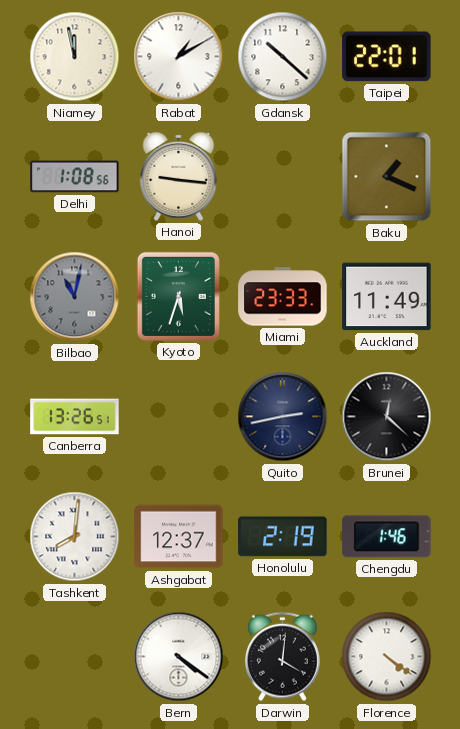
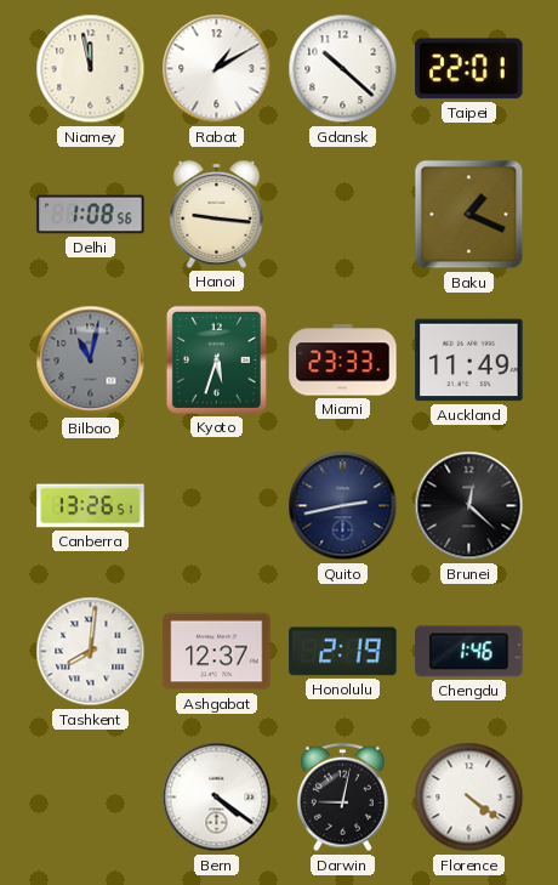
Darwin: 4:01 -> 9:02 (342, 798)
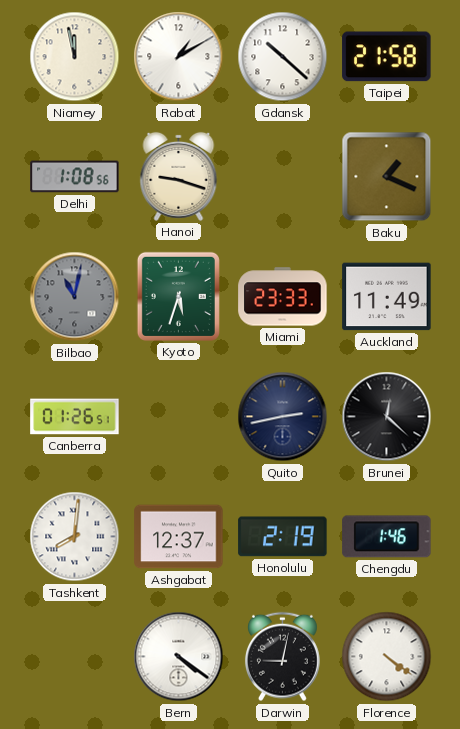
Taipei: 22:01 -> 21:58 (387, 57)
Hanoi: 9:16 -> 9:18 (179, 176)
Canberra: 13:26 -> 01:26 (75, 417)
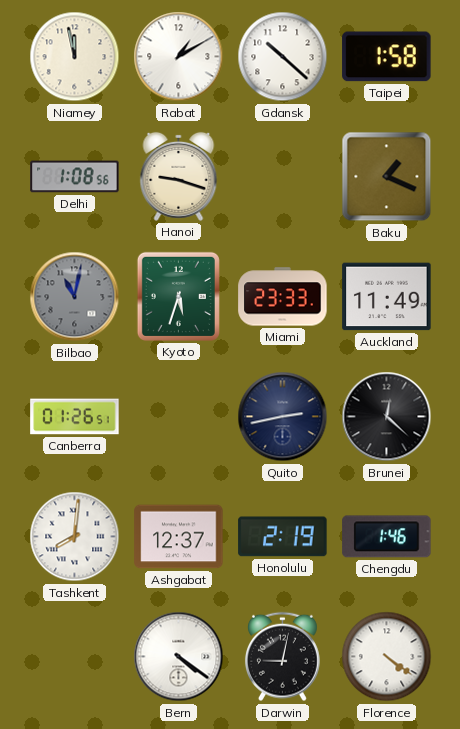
Taipei: 21:58 -> 1:58 (387, 57)
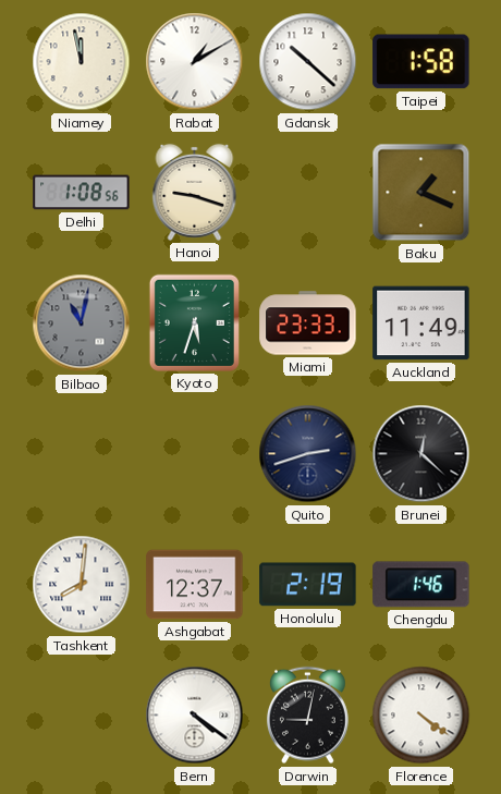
Canberra: 01:26 -> none (75, 417)
Quito: 2:43 -> 2:42 (308, 454)
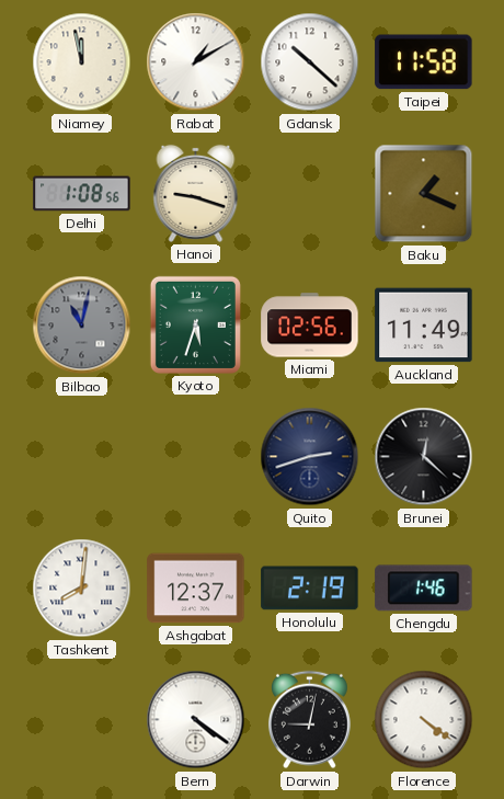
Taipei: 1:58 -> 11:58 (424, 62)
Miami: 23:33 -> 02:56 (310, 326)
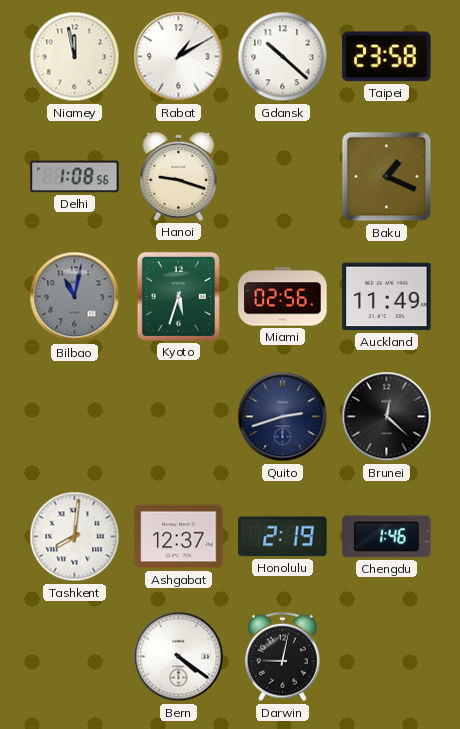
Taipei: 11:58 -> 23:58 (387, 57)
Florence: 4:21 -> none (424, 720)
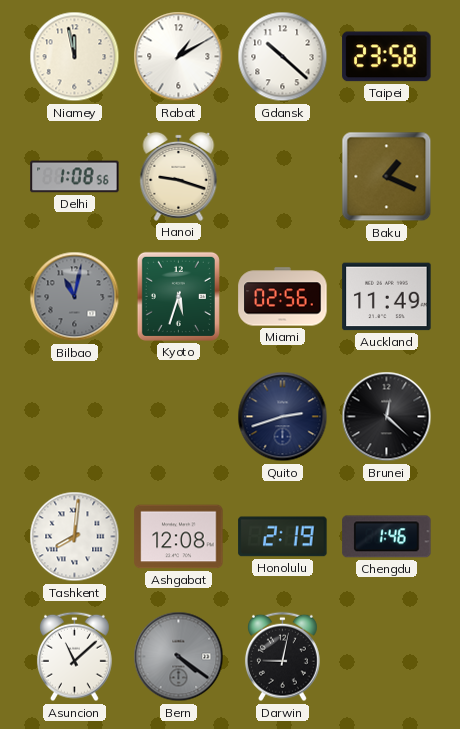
Ashgabat: 12:37 -> 12:08 (179, 537)
Asuncion: none -> 11:08 (74, 657)
Bern dial: white -> grey (179, 657)
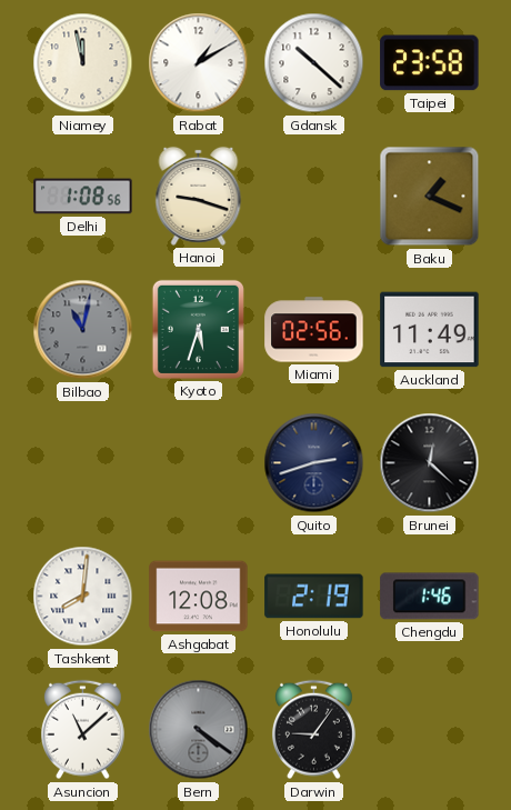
Darwin: 9:02 -> 9:06 (313, 730)
